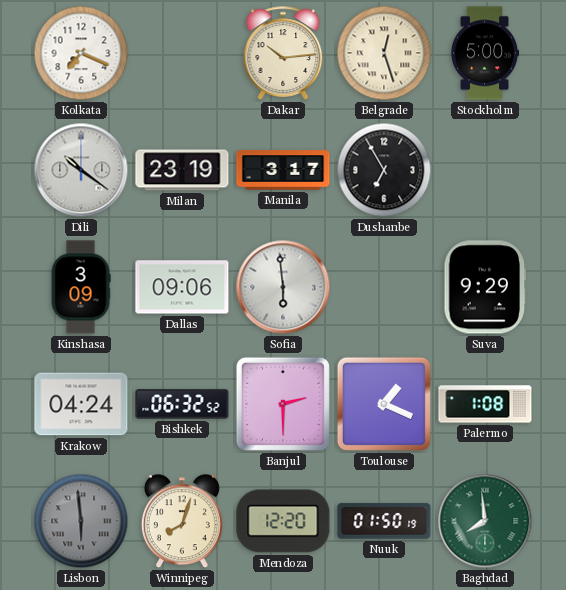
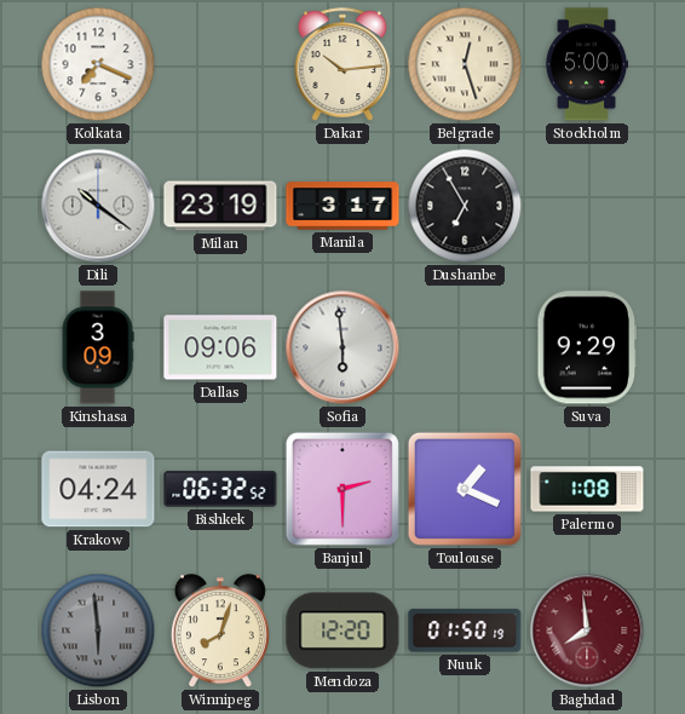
Baghdad dial: green -> burgundy (587, 630)
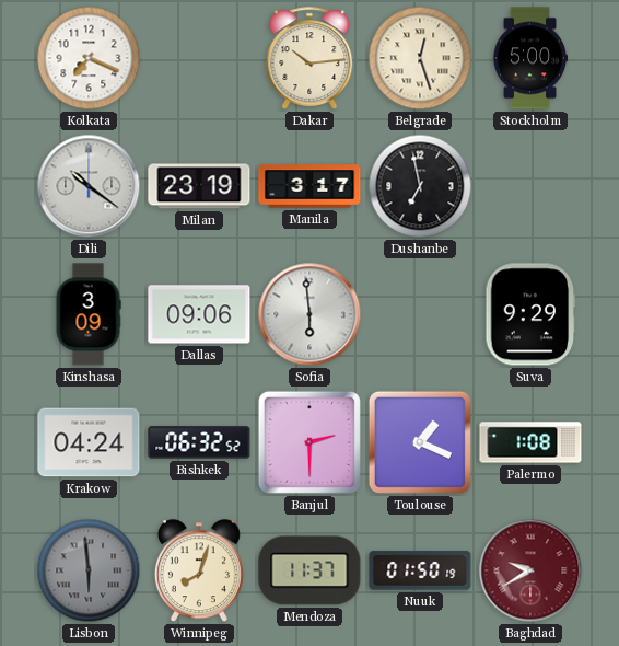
Dushanbe: 6:55 -> 6:58 (420, 186)
Mendoza: 12:20 -> 11:37 (309, 570)
Baghdad: 7:59 -> 9:40 (530, 570)
